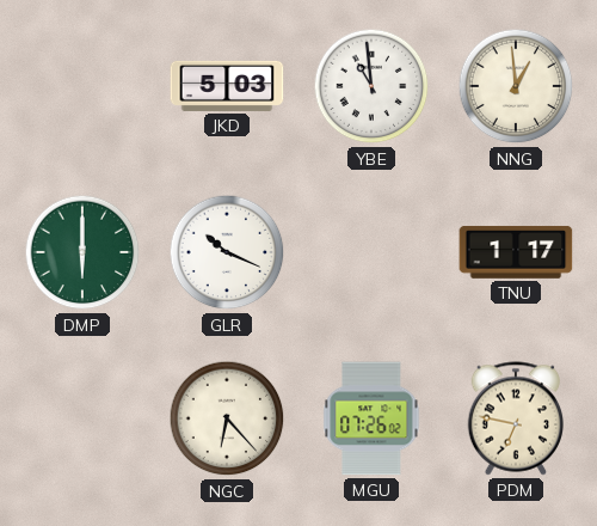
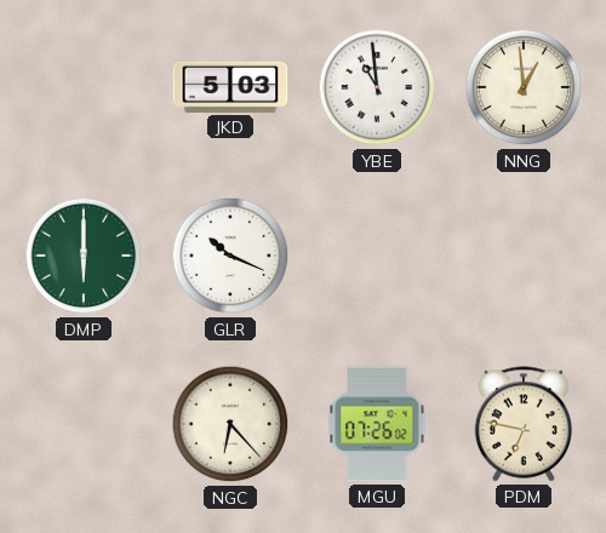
TNU: 1:17 -> none (516, 252)
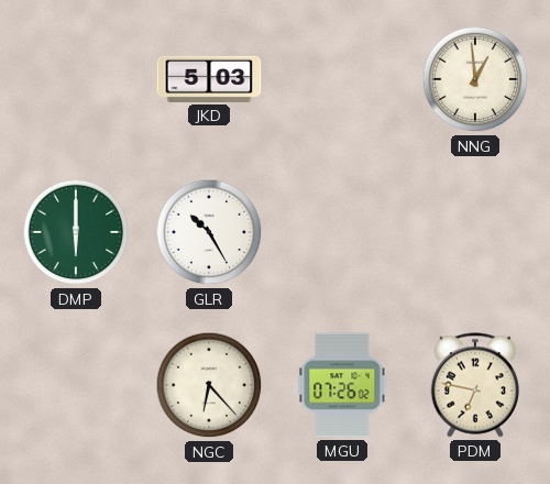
YBE: 10:59 -> none (377, 87)
GLR: 10:19 -> 10:25 (209, 232)
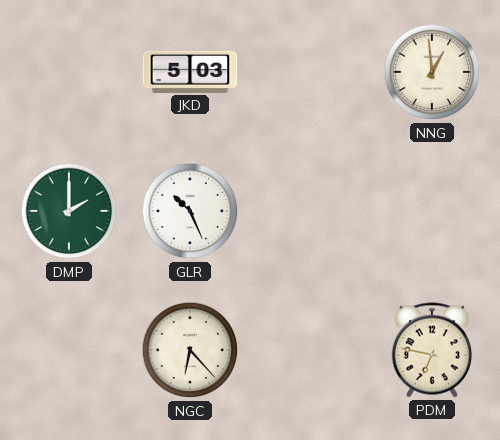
DMP: 6:00 -> 2:00 (69, 211)
GLR: 10:25 -> 10:26 (190, 211)
MGU: 07:26 -> none (342, 385)
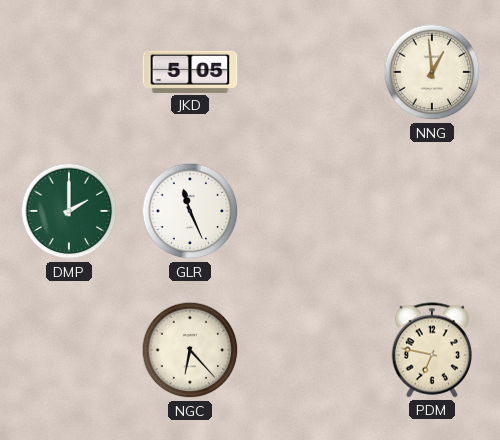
JKD: 5:03 -> 5:05 (190, 72)
GLR: 10:26 -> 11:26 (190, 211)
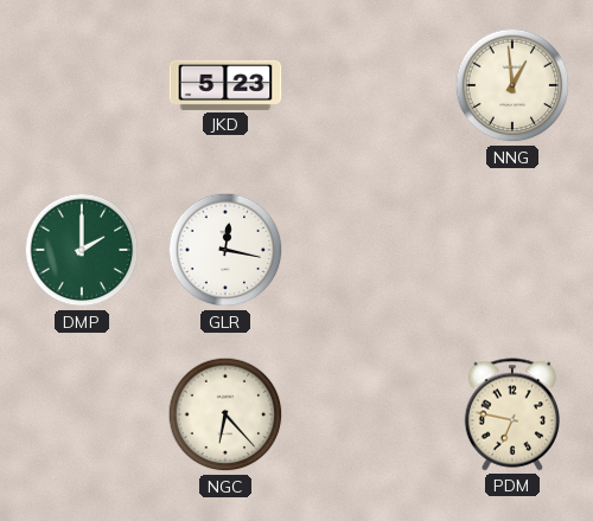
JKD: 5:05 -> 5:23 (225, 85)
GLR: 11:26 -> 12:17 (225, 250)
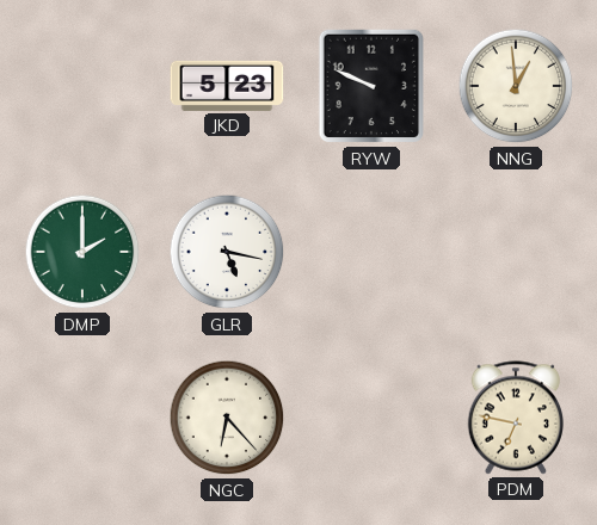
RYW: none -> 9:49 (370, 86)
GLR: 12:17 -> 5:17 (227, 252)
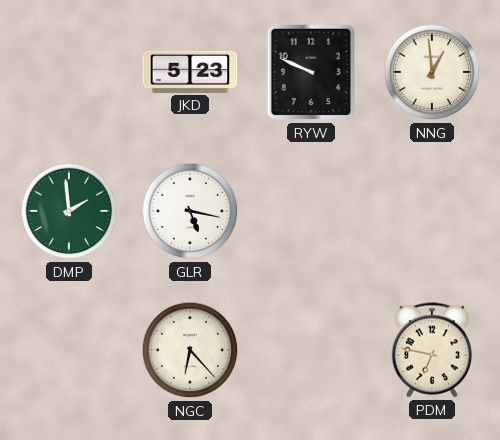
DMP: 2:00 -> 1:59 (69, 211)
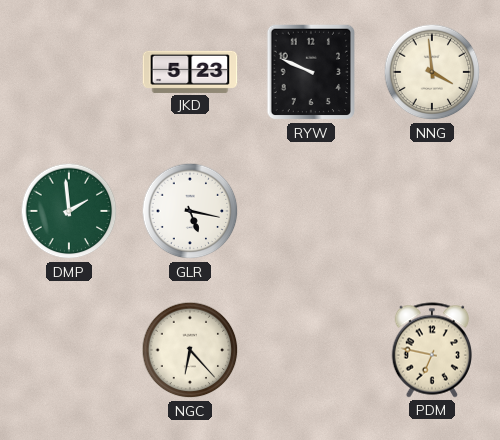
NNG: 12:59 -> 3:59 (432, 72)
